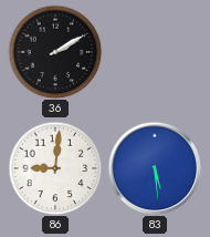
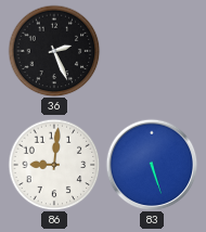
36: 2:10 -> 2:26 (54, 51)
83: 5:29 -> 5:27 (152, 165)
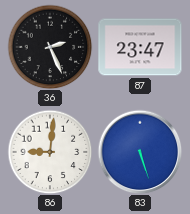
87: none -> 23:47 (140, 47)
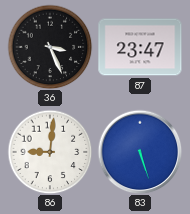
36: 2:26 -> 3:26 (50, 47)
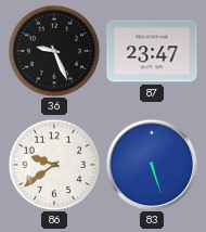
36: 3:26 -> 9:26 (54, 51)
86: 9:01 -> 9:39 (54, 165)
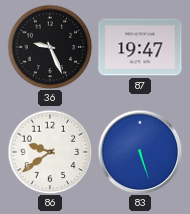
87: 23:47 -> 19:47 (140, 47)
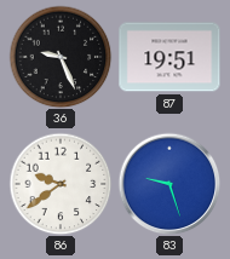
87: 19:47 -> 19:51 (169, 57)
83: 5:27 -> 9:27 (169, 184)
